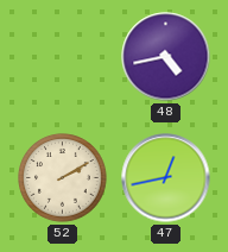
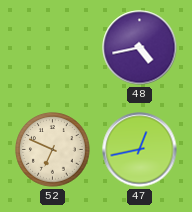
52: 2:10 -> 6:49 (53, 150)
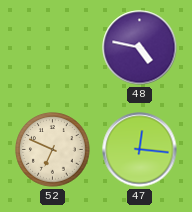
48: 4:43 -> 4:47 (140, 48)
47: 12:43 -> 12:16 (140, 150)
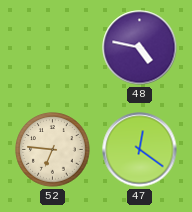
52: 6:49 -> 6:46 (53, 150)
47: 12:16 -> 12:21 (140, 150)
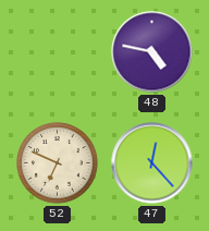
52: 6:46 -> 6:49 (58, 163)
47: 12:21 -> 12:23 (152, 163)
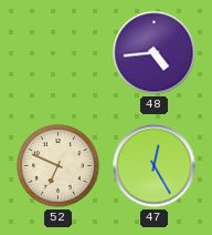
48: 4:47 -> 4:44 (155, 53)
47: 12:23 -> 12:25 (155, 166)
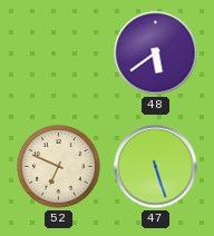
48: 4:44 -> 5:39 (156, 53)
47: 12:25 -> 5:27 (156, 167)
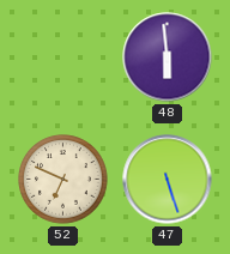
48: 5:39 -> 5:59 (168, 58)
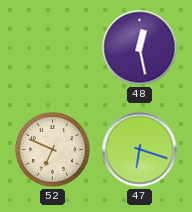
48: 5:59 -> 12:28 (140, 48)
47: 5:27 -> 6:18 (140, 150)
